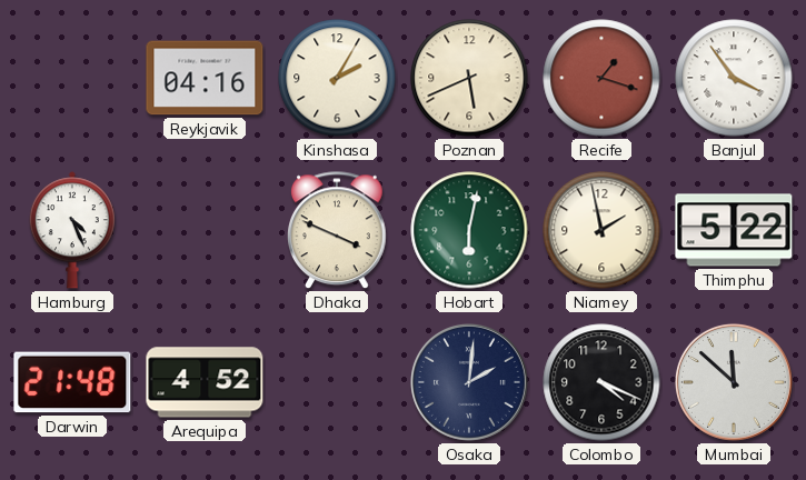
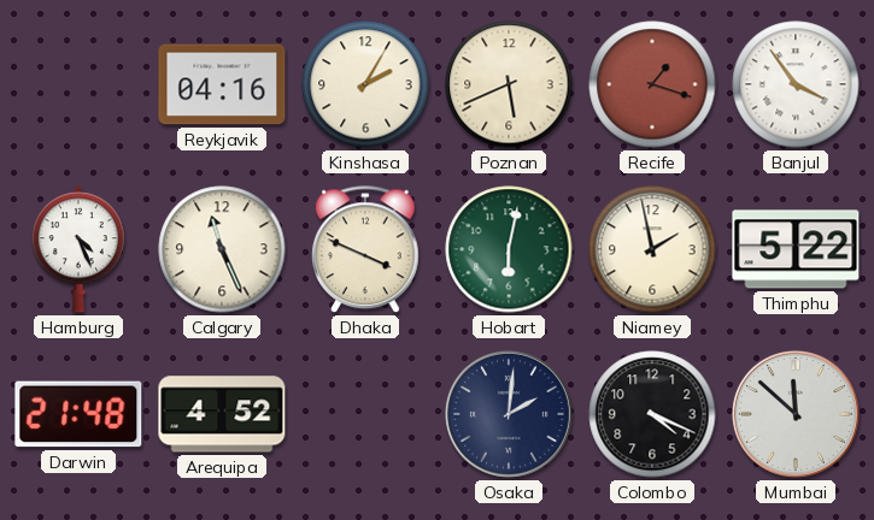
Calgary: none -> 11:26 (222, 249)
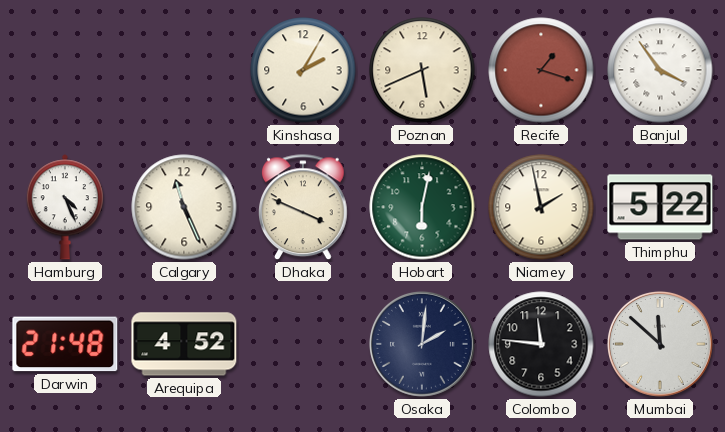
Reykjavik: 04:16 -> none (222, 84)
Colombo: 4:19 -> 11:46 (541, 344)
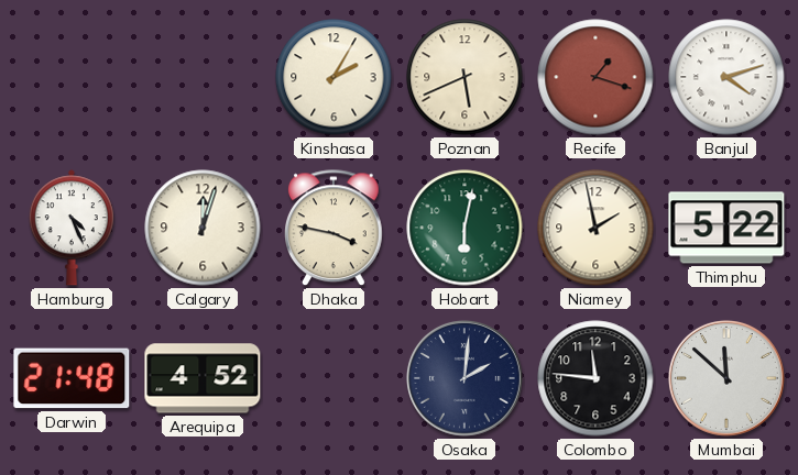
Banjul: 3:54 -> 4:12 (726, 77)
Calgary: 11:26 -> 12:03 (203, 228)
Dhaka: 3:49 -> 3:47 (335, 229)
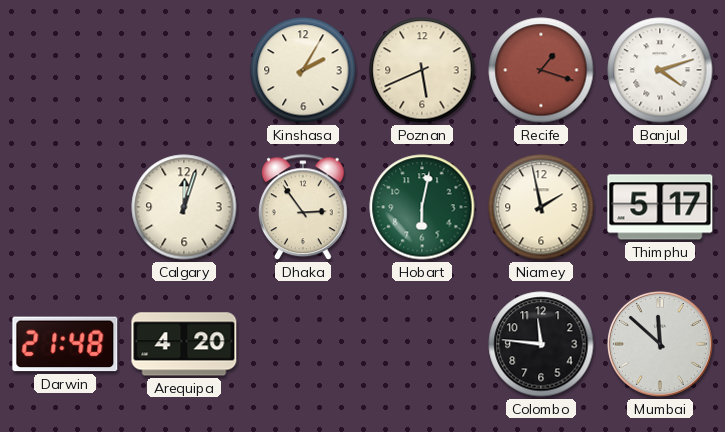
Hamburg: 4:26 -> none (72, 228)
Dhaka: 3:47 -> 2:54 (304, 208)
Thimphu: 5:22 -> 5:17 (660, 207)
Arequipa: 4:52 -> 4:20 (184, 344)
Osaka: 2:01 -> none (464, 378)
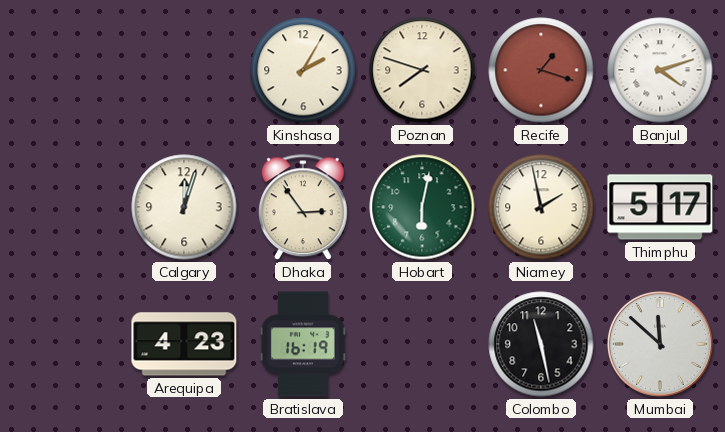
Poznan: 5:41 -> 7:48 (422, 70)
Darwin: 21:48 -> none (65, 344)
Arequipa: 4:20 -> 4:23 (184, 344)
Bratislava: none -> 16:19 (303, 344)
Colombo: 11:46 -> 11:28 (541, 344)
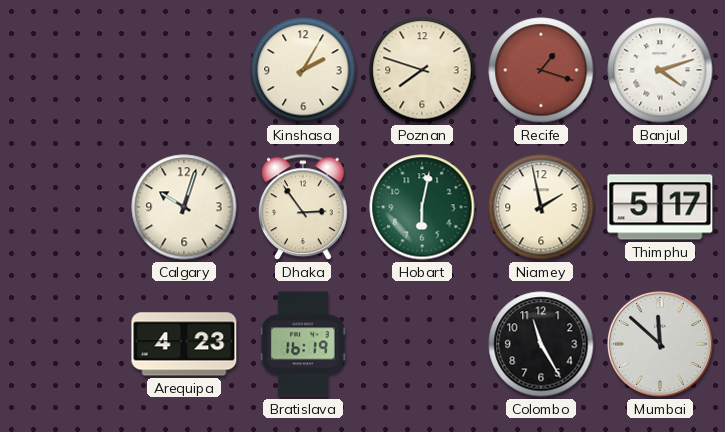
Calgary: 12:03 -> 10:03 (184, 207)
Colombo: 11:28 -> 11:25 (541, 344)
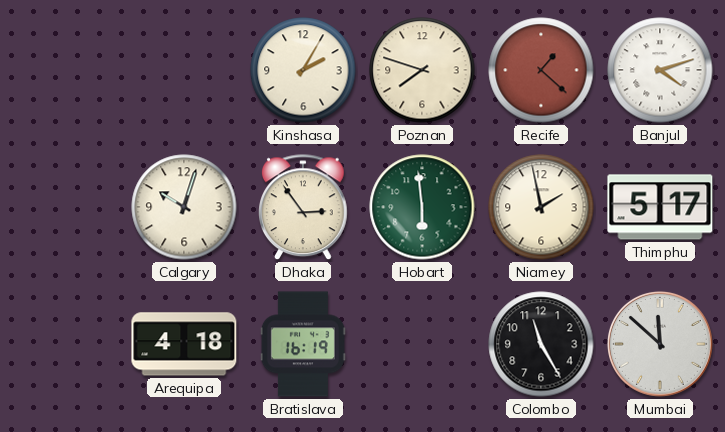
Recife: 1:18 -> 1:22 (541, 70)
Hobart: 6:02 -> 5:59 (422, 207)
Arequipa: 4:23 -> 4:18 (184, 344)
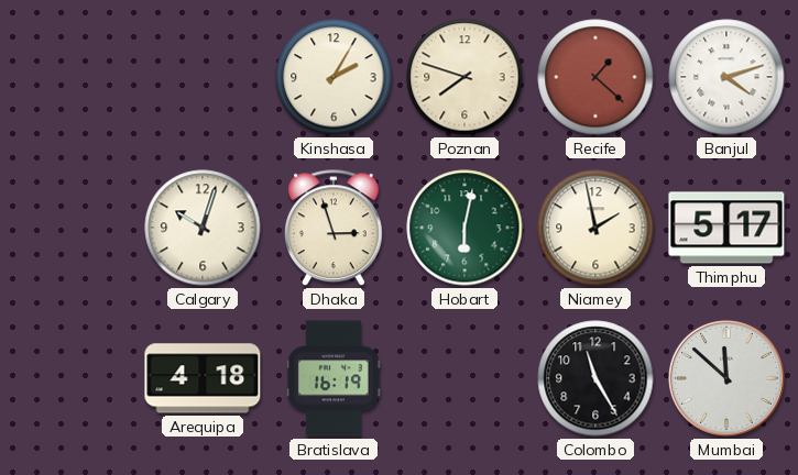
Dhaka: 2:54 -> 2:57 (335, 229)
Hobart: 5:59 -> 6:02 (464, 228)
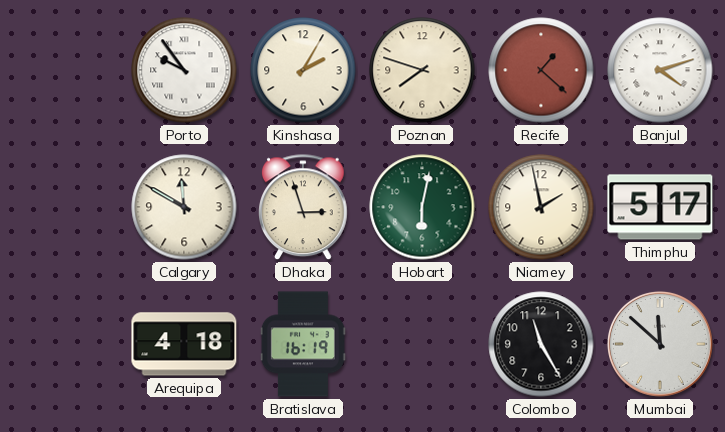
Porto: none -> 9:54 (184, 70)
Calgary: 10:03 -> 11:50 (184, 207)
